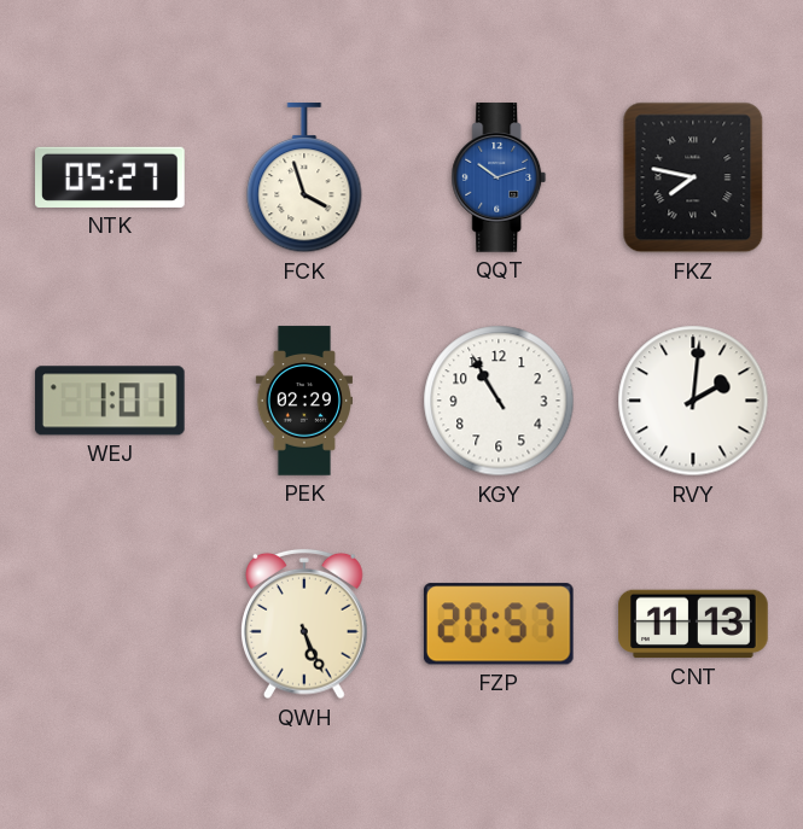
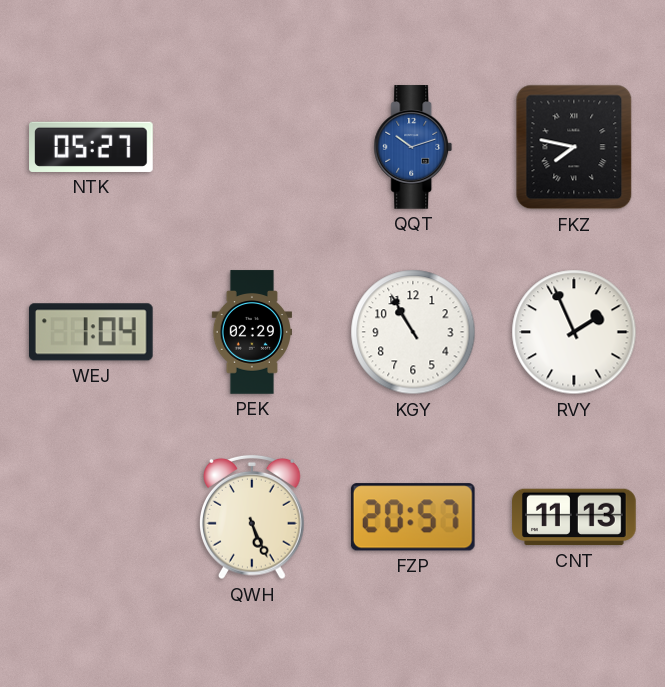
FCK: 3:57 -> none (304, 179)
WEJ: 1:01 -> 1:04 (91, 332)
RVY: 2:01 -> 1:56 (574, 332)
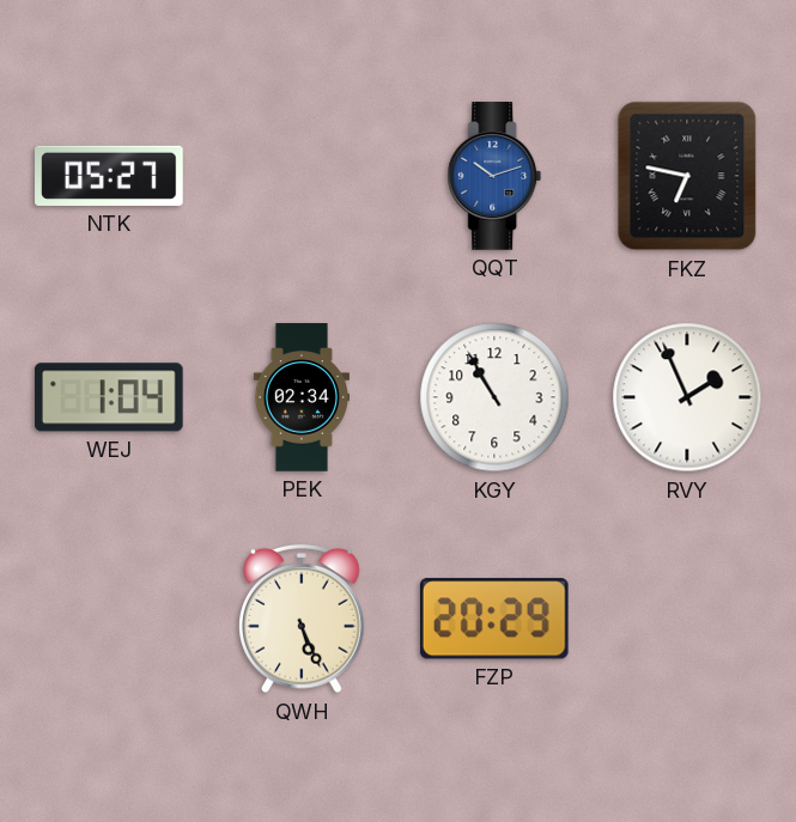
FKZ: 7:47 -> 6:47 (687, 176)
PEK: 02:29 -> 02:34 (302, 397)
FZP: 20:57 -> 20:29 (494, 619)
CNT: 11:13 -> none (574, 517)
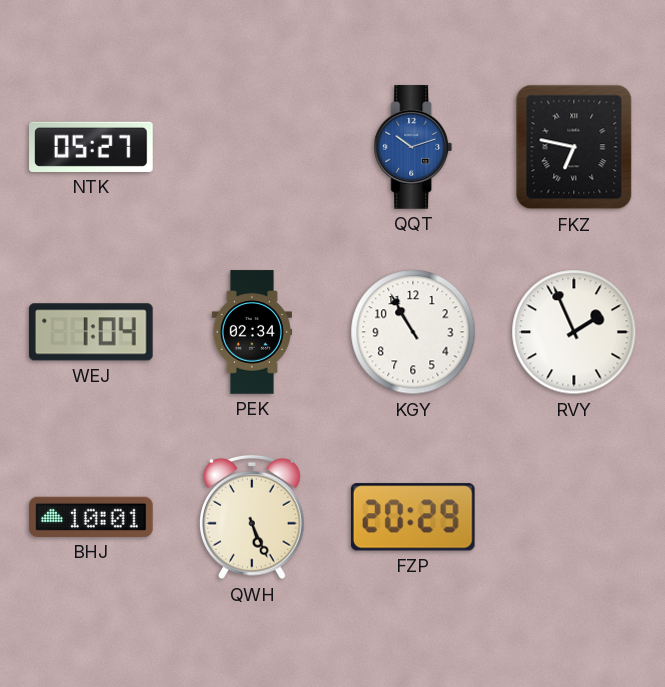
BHJ: none -> 10:01 (91, 517)
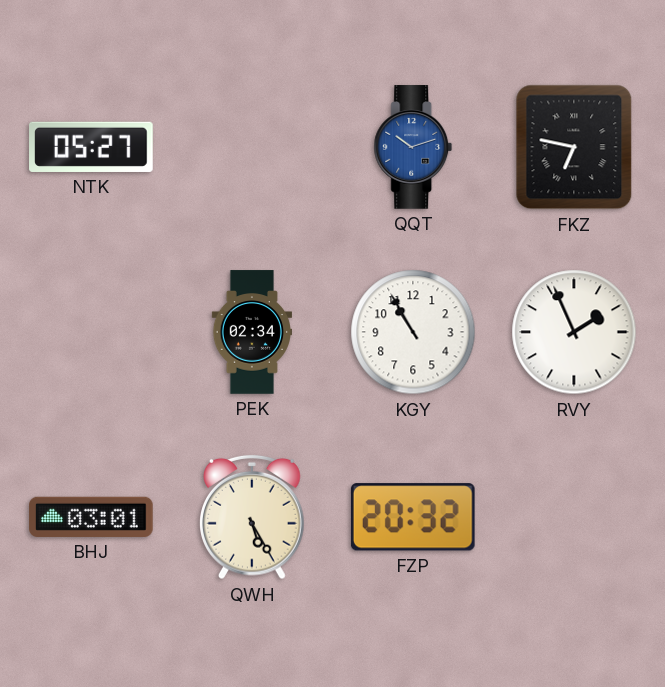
WEJ: 1:04 -> none (91, 332)
BHJ: 10:01 -> 03:01 (91, 517)
QWH: 5:26 -> 5:25 (253, 517)
FZP: 20:29 -> 20:32 (413, 517)
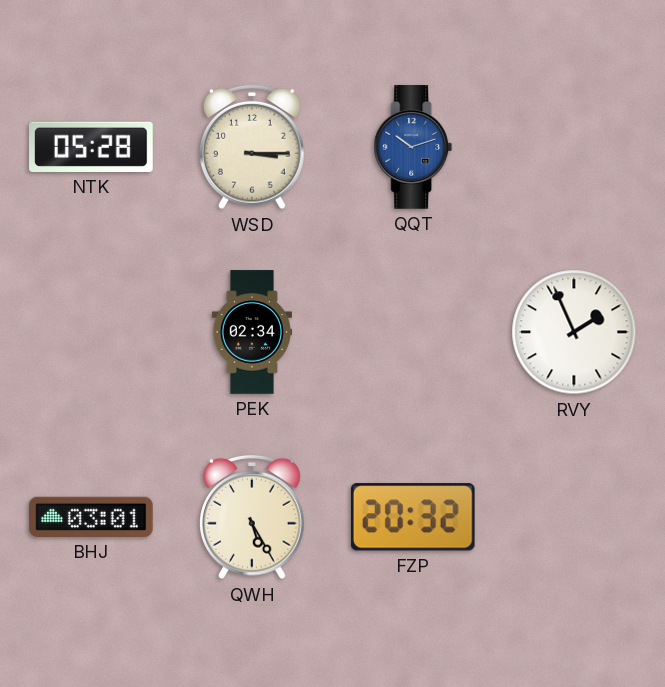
NTK: 05:27 -> 05:28 (91, 147)
WSD: none -> 3:15 (253, 147)
FKZ: 6:47 -> none (574, 147)
KGY: 10:55 -> none (413, 332)
